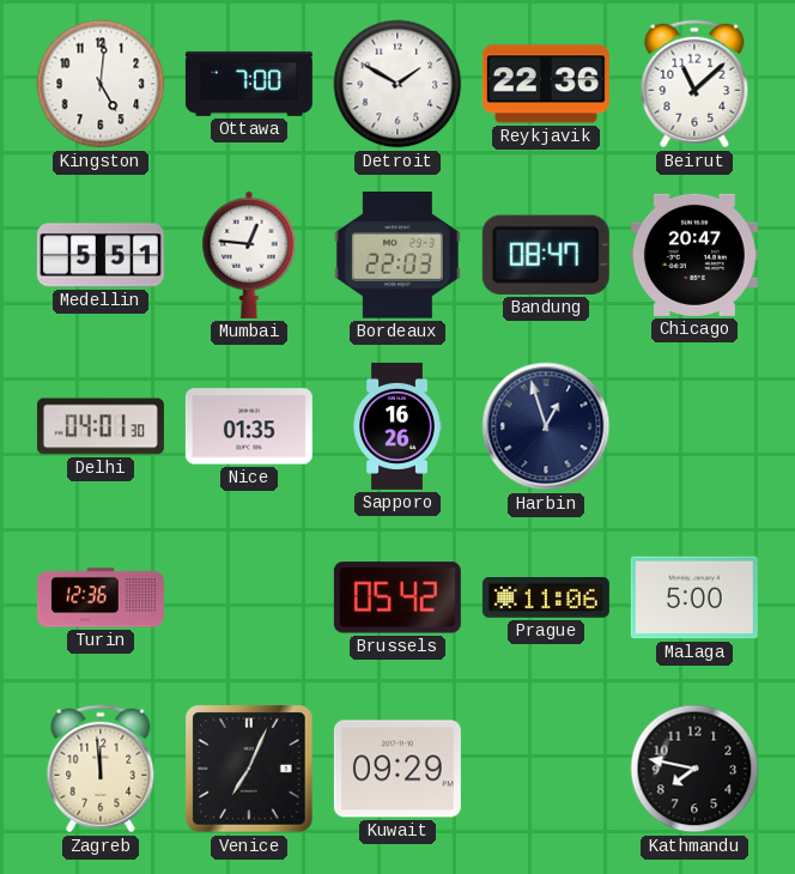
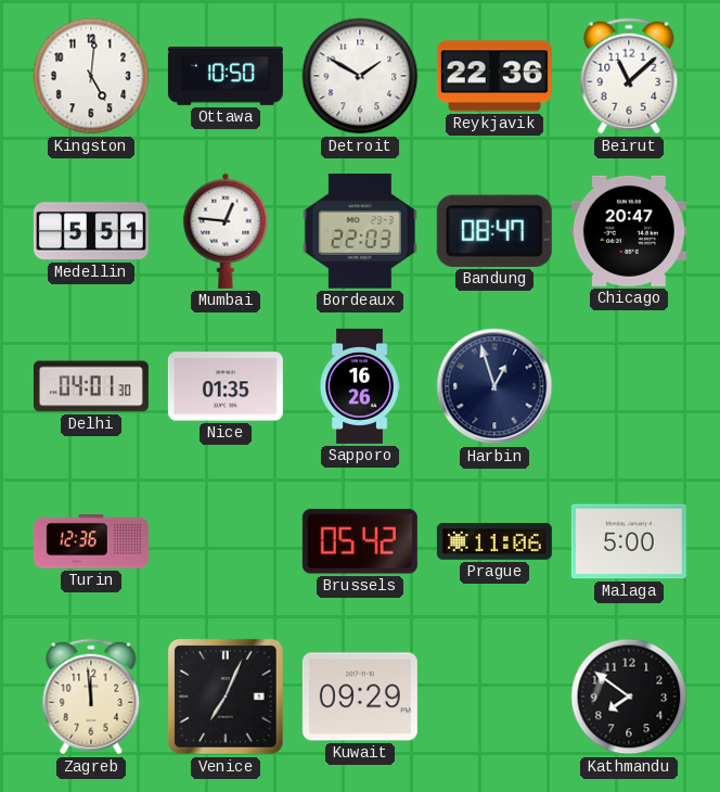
Ottawa: 7:00 -> 10:50 (226, 76)
Kathmandu: 7:47 -> 7:51 (629, 697)
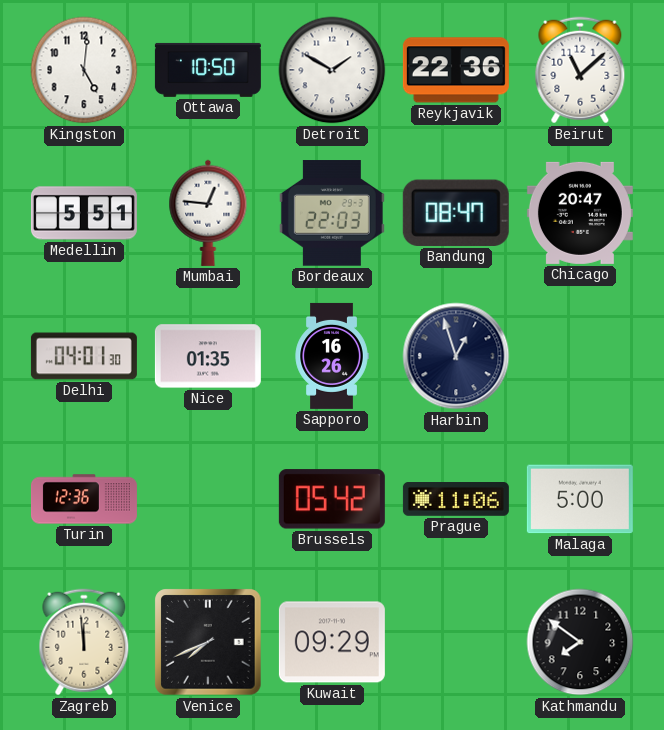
Venice: 7:04 -> 7:41 (208, 642)
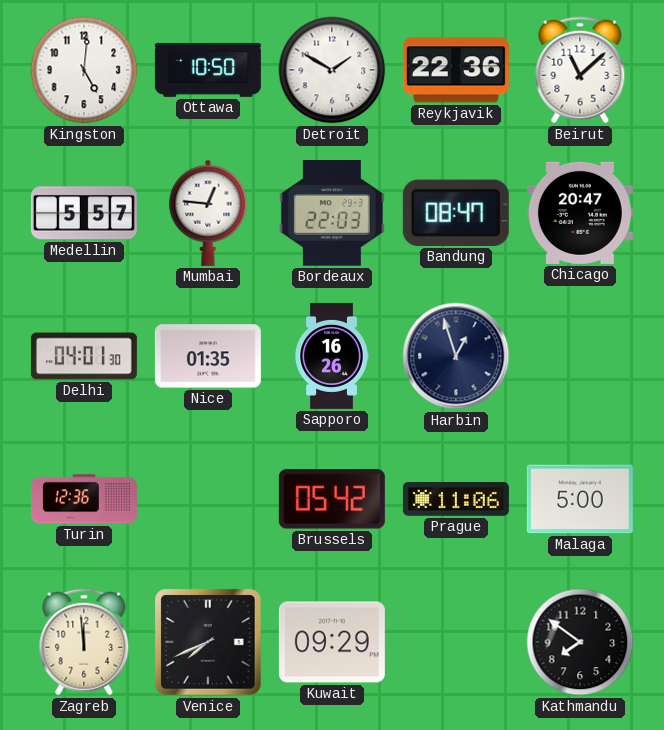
Medellin: 5:51 -> 5:57 (84, 213)
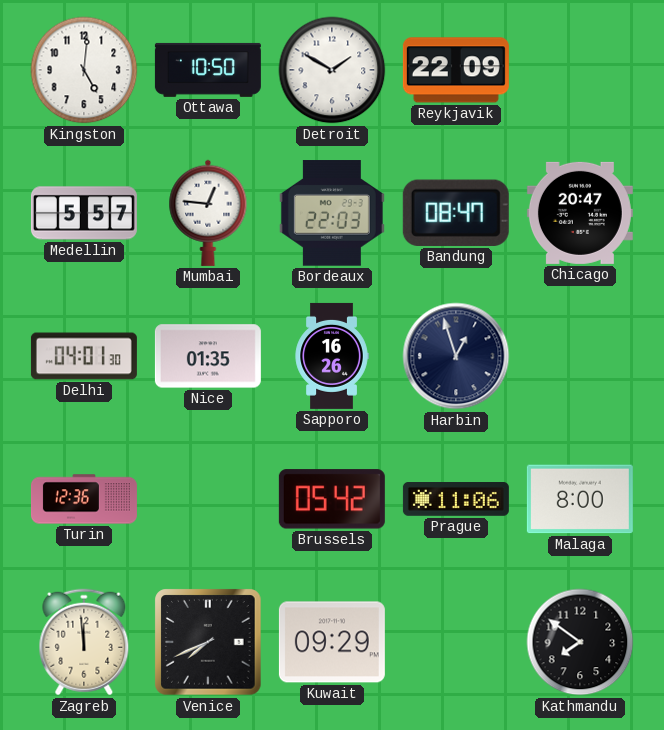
Reykjavik: 22:36 -> 22:09 (456, 70)
Beirut: 11:08 -> none (580, 70)
Malaga: 5:00 -> 8:00 (580, 499)
